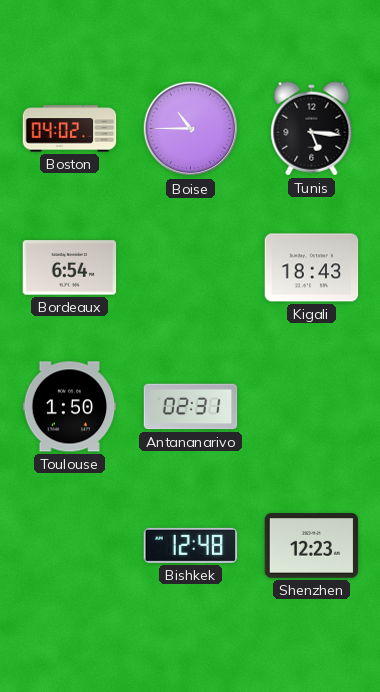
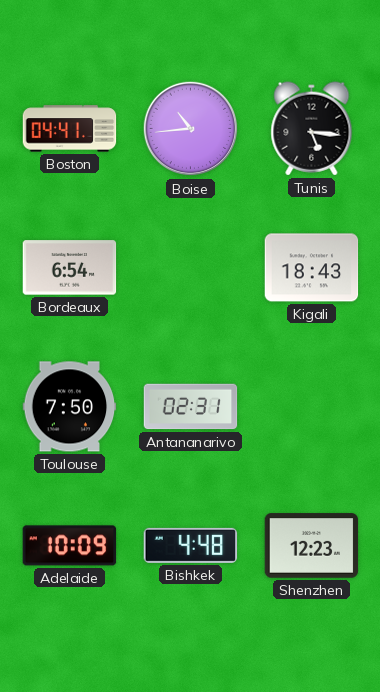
Boston: 04:02 -> 04:41 (70, 129)
Boise: 10:45 -> 10:44 (191, 129)
Toulouse: 1:50 -> 7:50 (70, 407)
Adelaide: none -> 10:09 (70, 546)
Bishkek: 12:48 -> 4:48 (191, 545)
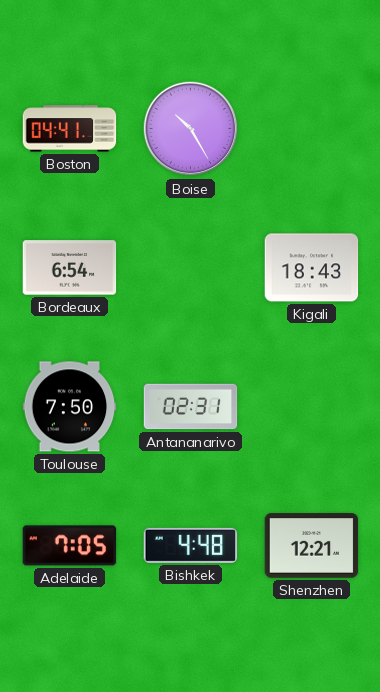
Boise: 10:44 -> 10:25 (191, 129)
Tunis: 5:16 -> none (312, 129)
Adelaide: 10:09 -> 7:05 (70, 546)
Shenzhen: 12:23 -> 12:21 (312, 546)
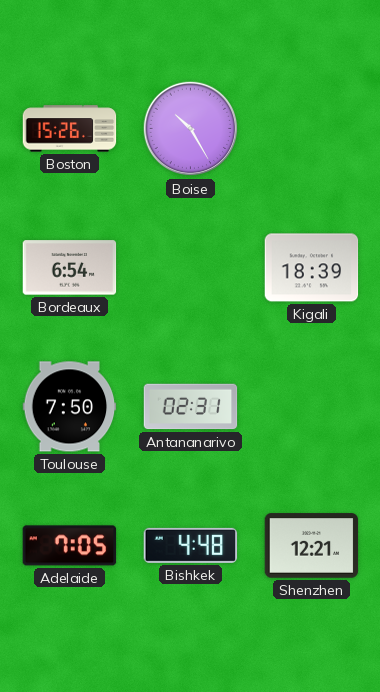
Boston: 04:41 -> 15:26 (70, 129)
Kigali: 18:43 -> 18:39 (312, 268)
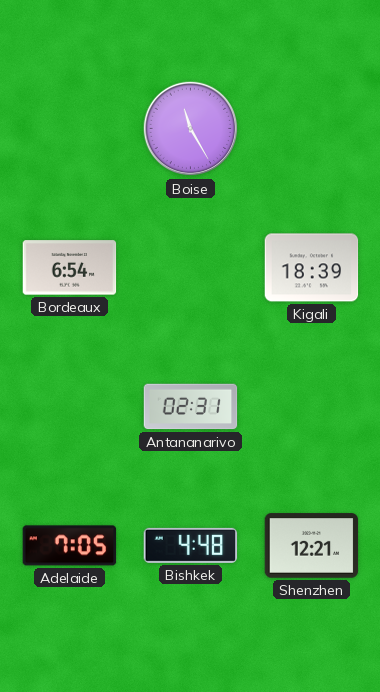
Boston: 15:26 -> none (70, 129)
Boise: 10:25 -> 11:25 (191, 129)
Toulouse: 7:50 -> none (70, 407)
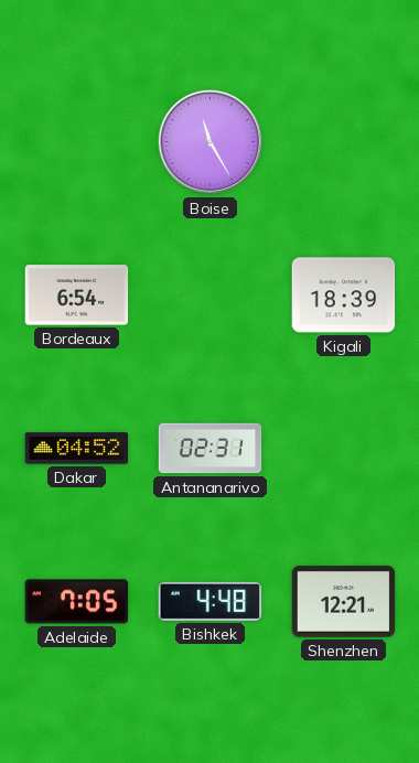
Dakar: none -> 04:52 (77, 449)
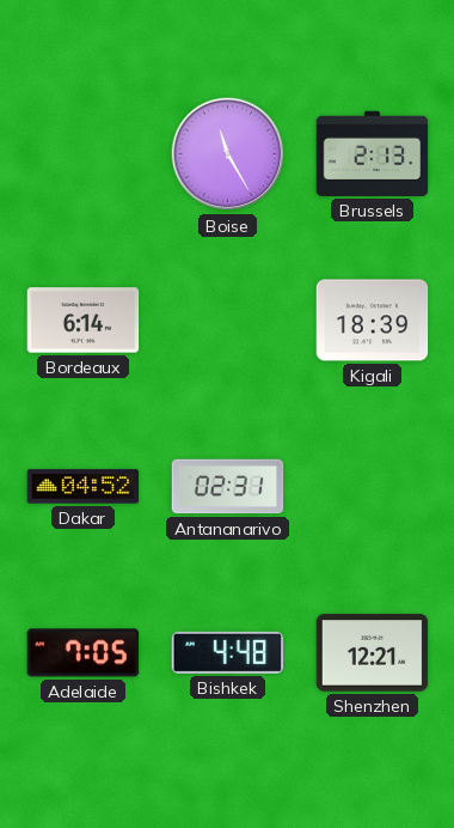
Brussels: none -> 2:13 (373, 153)
Bordeaux: 6:54 -> 6:14 (84, 321)
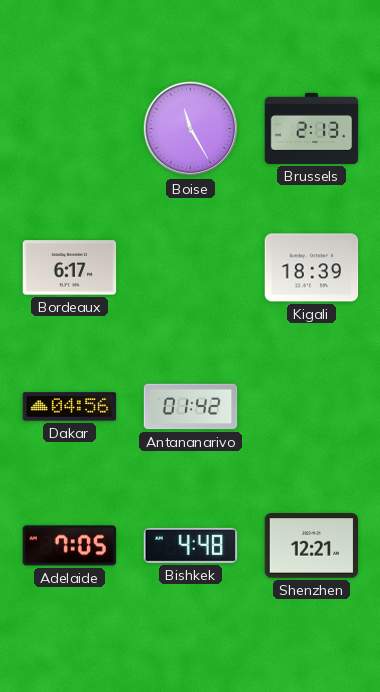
Bordeaux: 6:14 -> 6:17 (70, 268)
Dakar: 04:52 -> 04:56 (70, 407)
Antananarivo: 02:31 -> 01:42 (191, 407)
